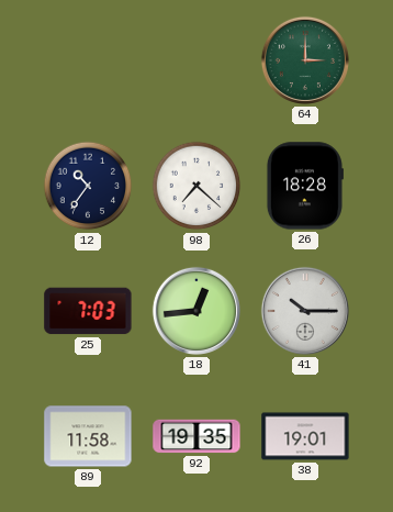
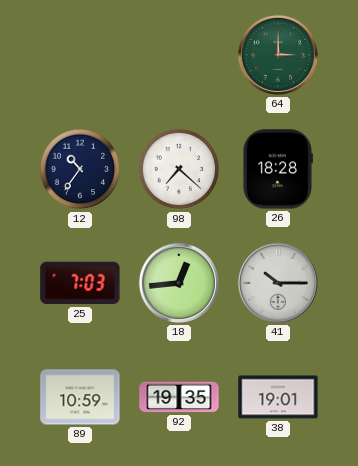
89: 11:58 -> 10:59 (80, 397)
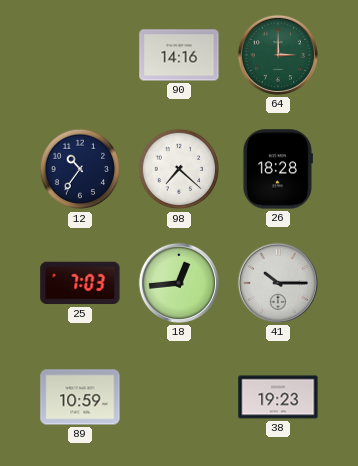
90: none -> 14:16 (179, 55)
92: 19:35 -> none (179, 397)
38: 19:01 -> 19:23 (278, 397)
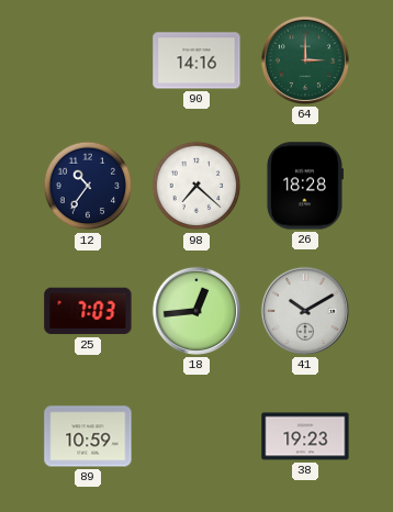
41: 10:15 -> 10:10 (305, 311)
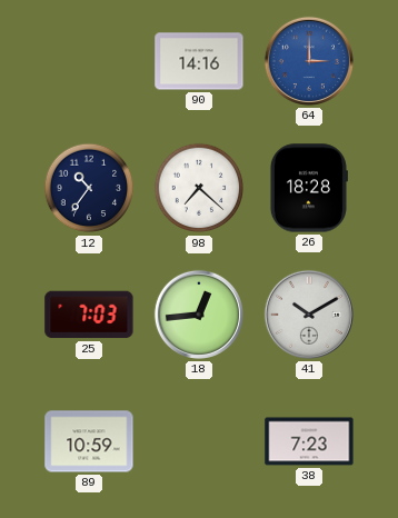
64 dial: green -> blue (309, 61)
38: 19:23 -> 7:23 (309, 441)
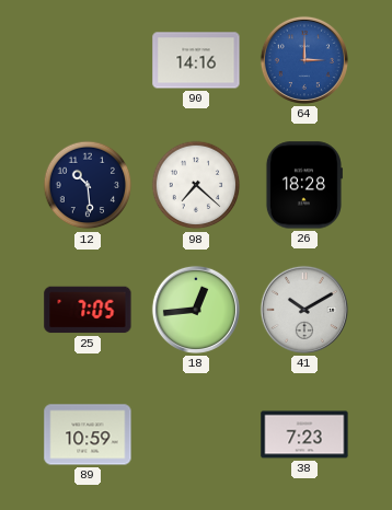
12: 10:36 -> 10:29 (88, 185)
25: 7:03 -> 7:05 (88, 310)
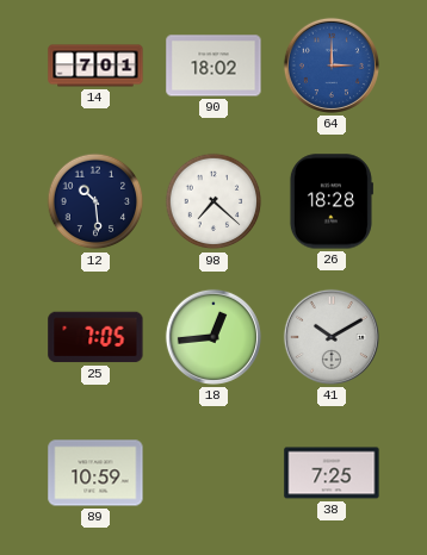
14: none -> 7:01 (95, 66)
90: 14:16 -> 18:02 (213, 66)
38: 7:23 -> 7:25 (332, 473)
